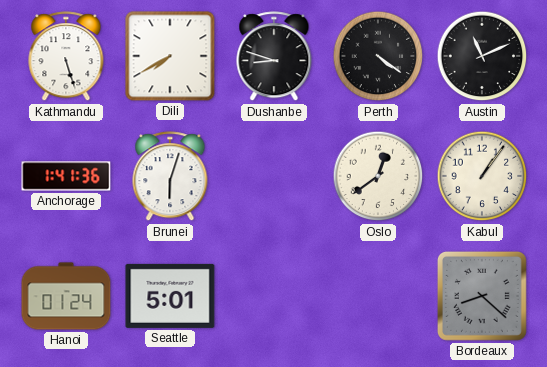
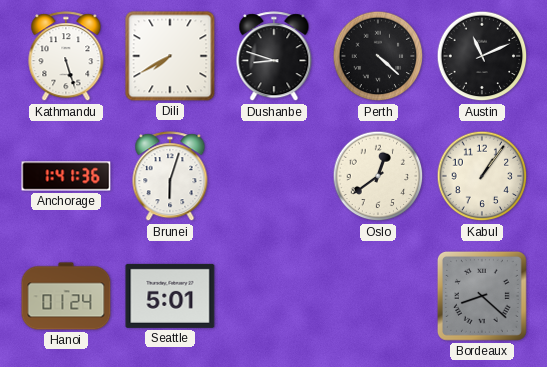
Perth: 4:21 -> 4:22 (378, 56)
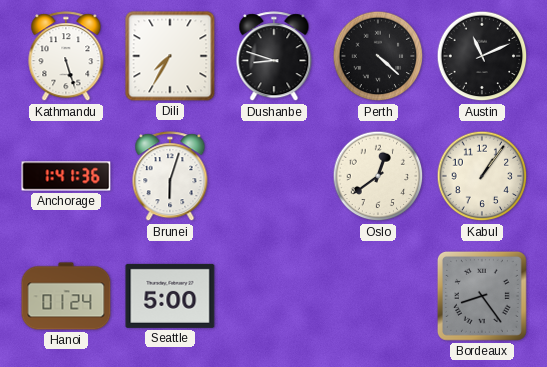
Dili: 7:40 -> 7:35 (170, 56)
Seattle: 5:01 -> 5:00 (170, 296)
Bordeaux: 8:22 -> 8:24 (482, 296)
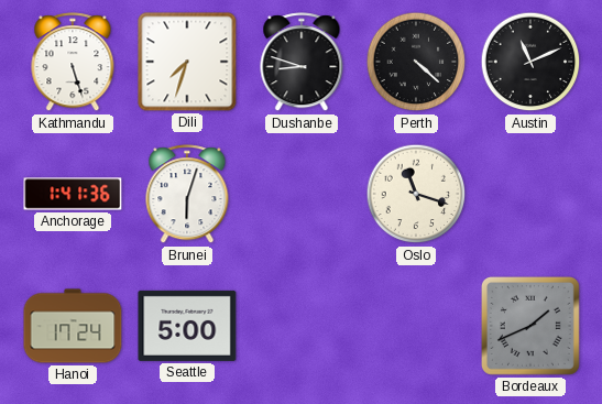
Dili: 7:35 -> 7:33 (187, 62)
Oslo: 12:39 -> 11:18 (416, 194)
Kabul: 1:06 -> none (482, 176)
Hanoi: 01:24 -> 17:24 (73, 326)
Bordeaux: 8:24 -> 1:41 (530, 326)
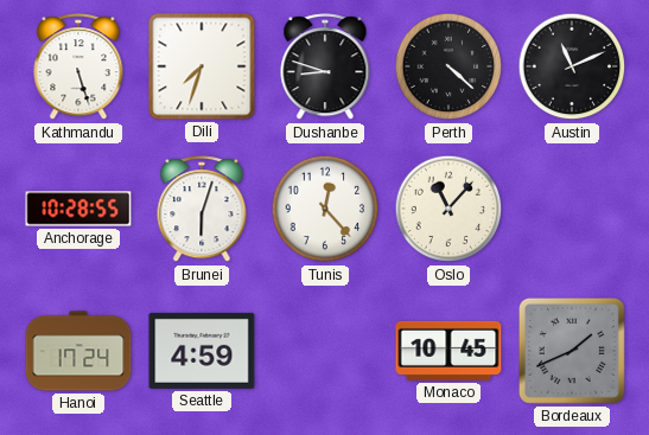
Anchorage: 1:41 -> 10:28 (78, 209)
Tunis: none -> 12:23 (325, 209)
Oslo: 11:18 -> 11:07 (448, 209)
Seattle: 5:00 -> 4:59 (202, 351)
Monaco: none -> 10:45 (448, 351)
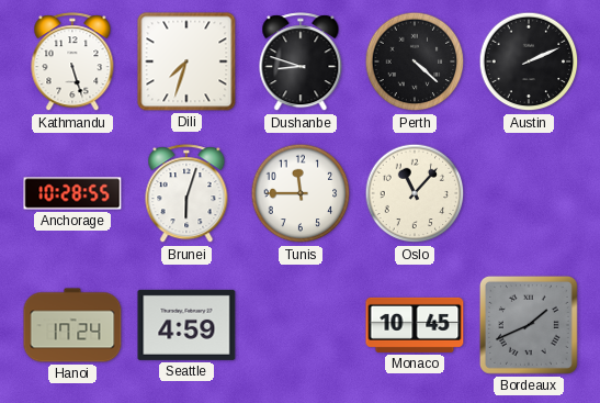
Austin: 11:11 -> 2:11 (529, 61)
Tunis: 12:23 -> 11:45 (301, 193)
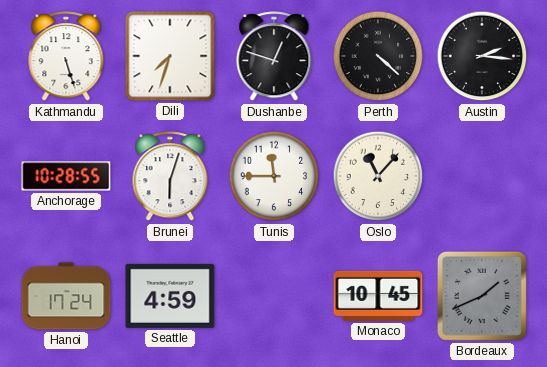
Dushanbe: 8:48 -> 12:48 (274, 57)
Austin: 2:11 -> 2:16 (482, 56)
